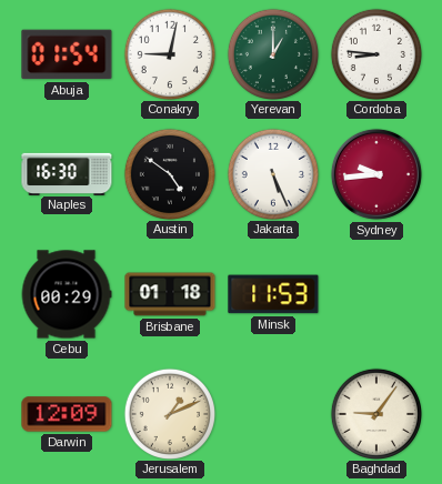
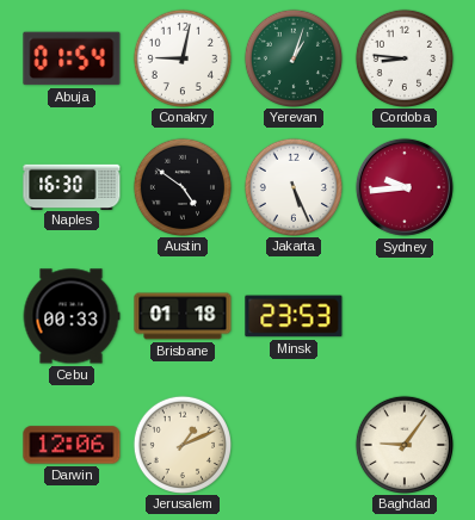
Yerevan: 1:00 -> 1:03 (292, 57)
Cebu: 00:29 -> 00:33 (72, 316)
Minsk: 11:53 -> 23:53 (294, 316)
Darwin: 12:09 -> 12:06 (72, 445)
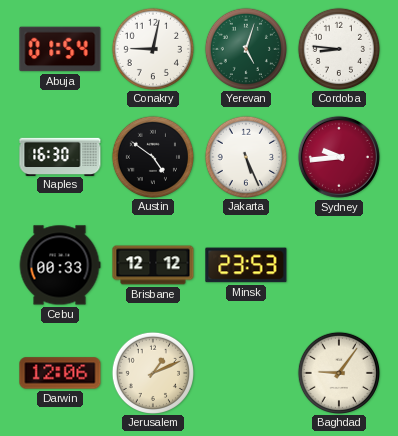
Yerevan: 1:03 -> 5:03 (245, 48)
Brisbane: 01:18 -> 12:12 (153, 265)
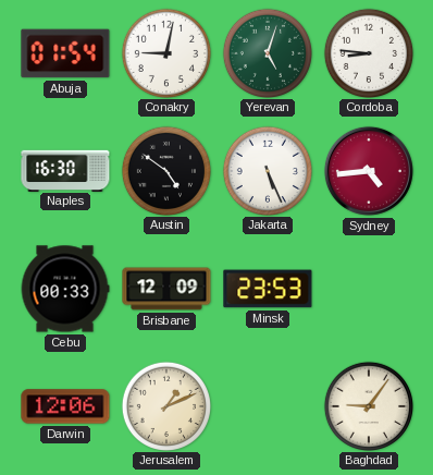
Sydney: 9:44 -> 4:44 (369, 171)
Brisbane: 12:12 -> 12:09 (166, 289)
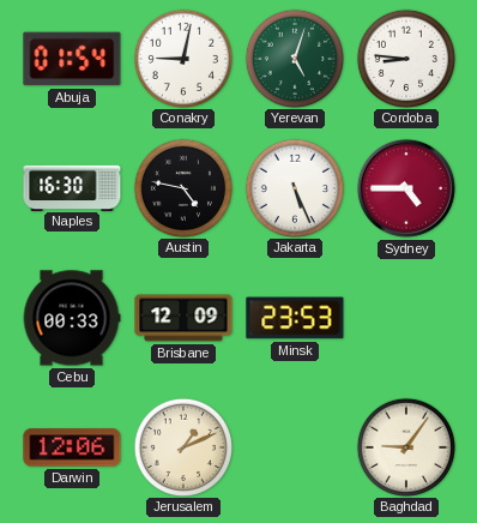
Austin: 4:51 -> 4:47 (182, 187)
Sydney: 4:44 -> 4:45 (406, 188)
